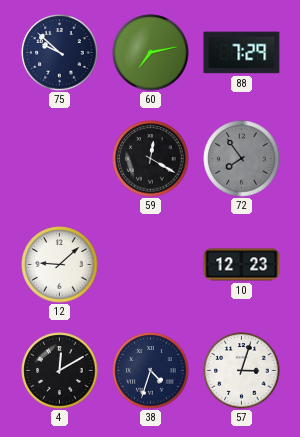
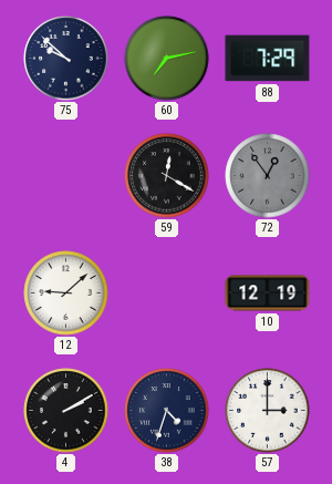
72: 7:54 -> 12:54 (268, 176)
10: 12:23 -> 12:19 (268, 294)
4: 12:10 -> 2:10 (66, 411)
57: 3:03 -> 3:00 (268, 411)
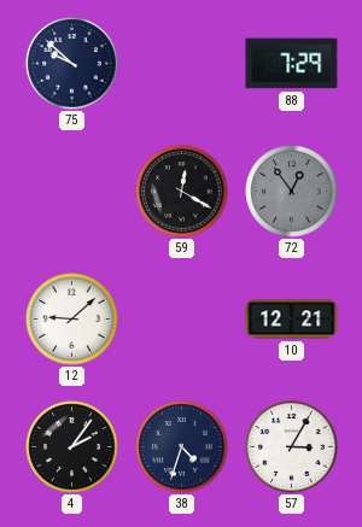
60: 7:13 -> none (167, 59)
10: 12:19 -> 12:21 (292, 320)
4: 2:10 -> 2:06 (72, 447)
57: 3:00 -> 3:05 (292, 447)
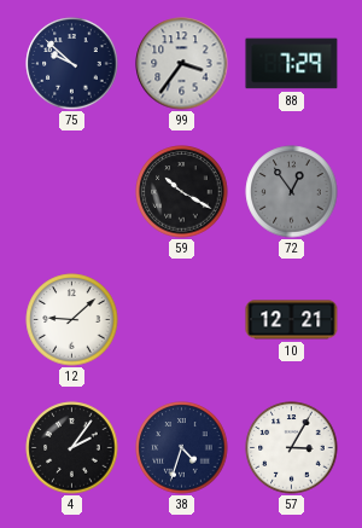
99: none -> 3:36 (182, 64)
59: 12:20 -> 10:20 (182, 192)
